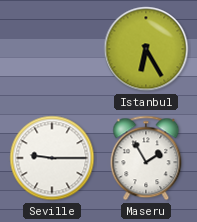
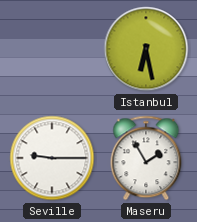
Istanbul: 6:25 -> 6:28 (146, 49)
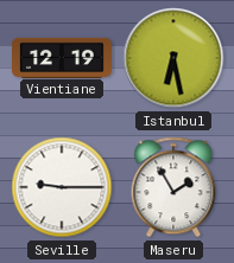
Vientiane: none -> 12:19 (62, 57)
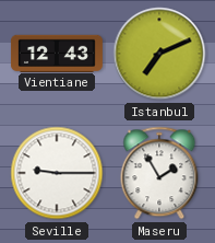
Vientiane: 12:19 -> 12:43 (57, 53)
Istanbul: 6:28 -> 7:11 (159, 54)
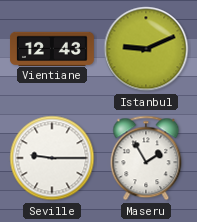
Istanbul: 7:11 -> 9:11 (146, 49)
